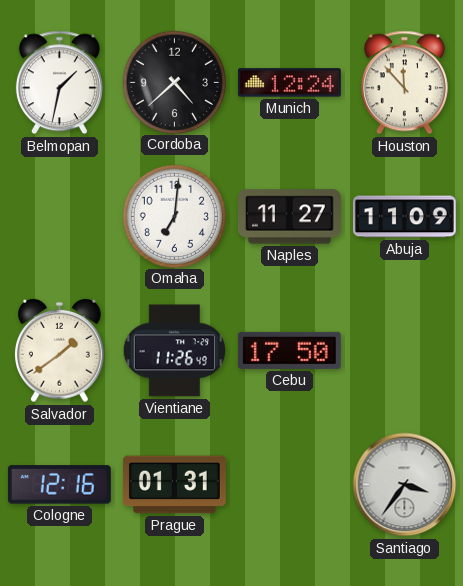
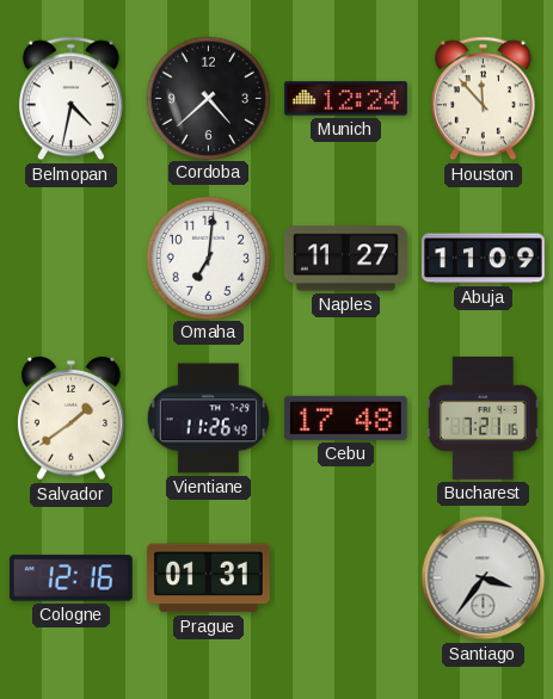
Belmopan: 1:32 -> 4:32 (70, 99)
Cebu: 17:50 -> 17:48 (345, 417)
Bucharest: none -> 7:21 (483, 417)
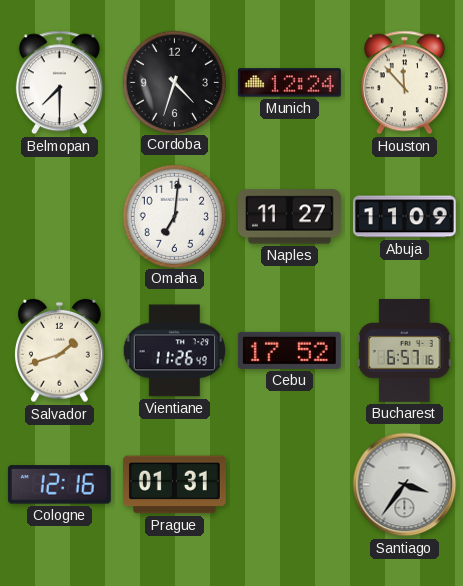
Belmopan: 4:32 -> 7:30 (59, 83)
Cordoba: 4:38 -> 4:33 (174, 82)
Salvador: 1:39 -> 1:42 (60, 351)
Cebu: 17:48 -> 17:52 (289, 350)
Bucharest: 7:21 -> 6:57 (404, 350)
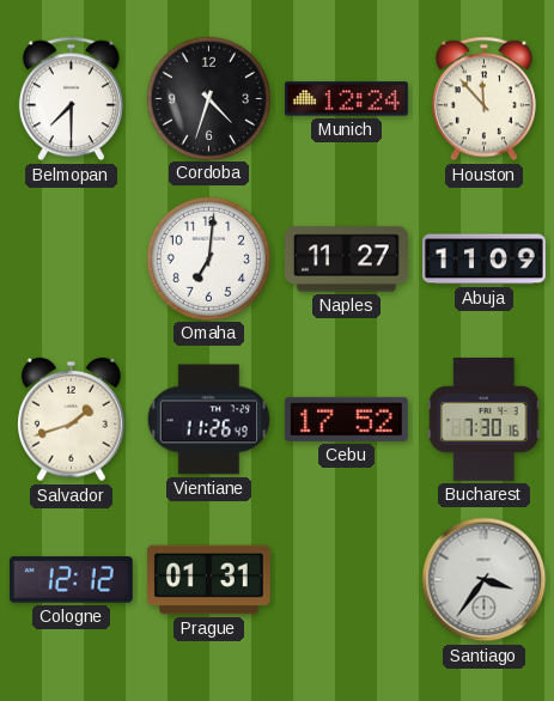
Bucharest: 6:57 -> 7:30 (483, 419)
Cologne: 12:16 -> 12:12 (71, 580)
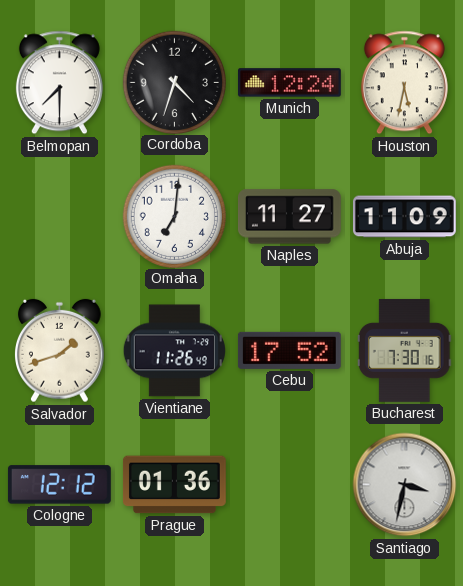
Houston: 11:53 -> 5:32 (404, 83)
Prague: 01:31 -> 01:36 (174, 485)
Santiago: 3:36 -> 3:32 (405, 485)
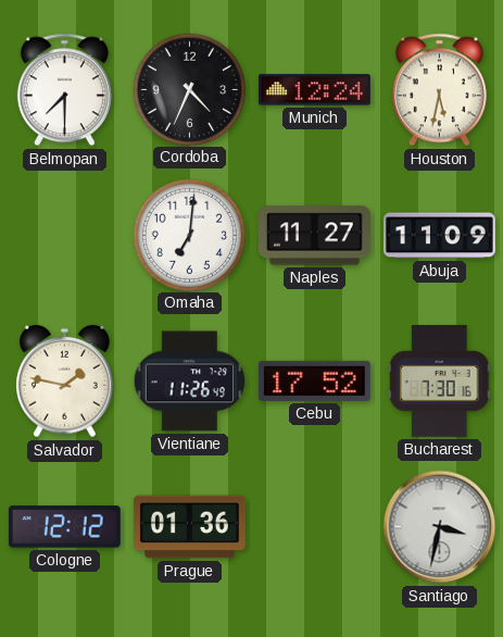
Cordoba: 4:33 -> 4:34 (189, 89)
Salvador: 1:42 -> 1:47 (65, 382)
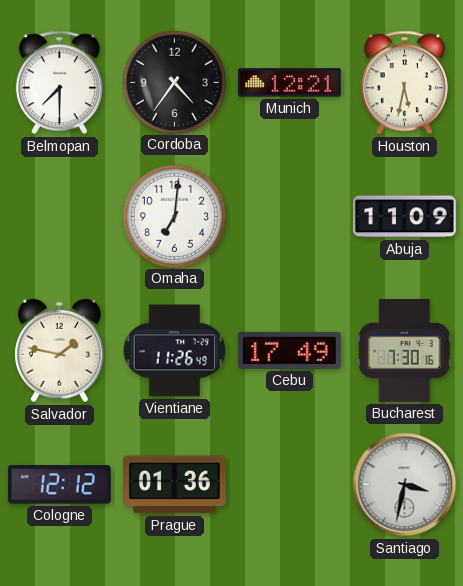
Cordoba: 4:34 -> 4:36 (174, 82)
Munich: 12:24 -> 12:21 (289, 83)
Naples: 11:27 -> none (315, 236)
Cebu: 17:52 -> 17:49 (289, 350)
